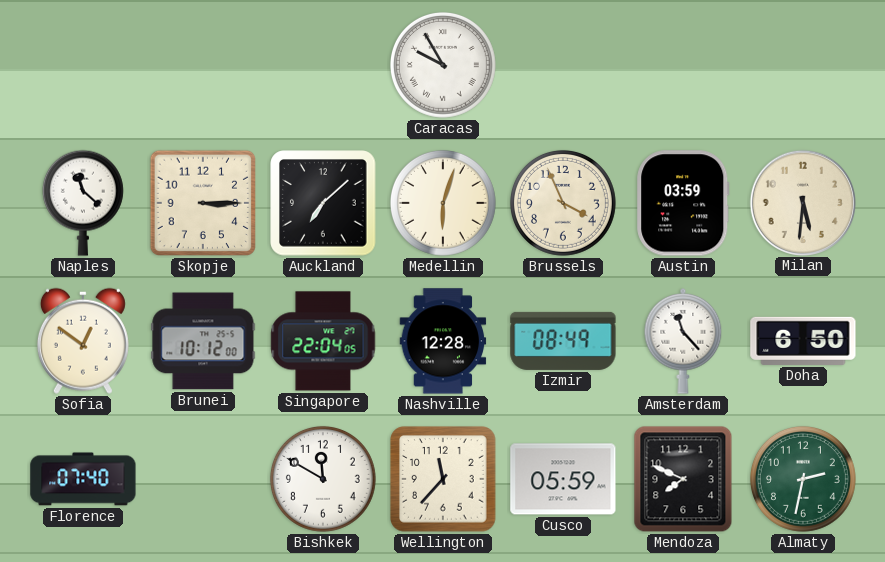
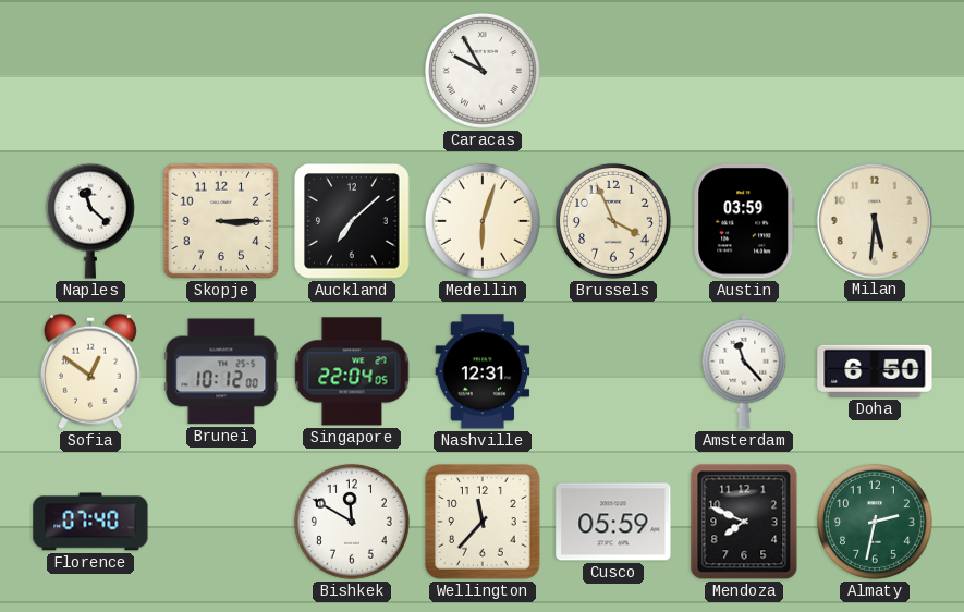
Nashville: 12:28 -> 12:31 (483, 371)
Izmir: 08:49 -> none (563, 341)
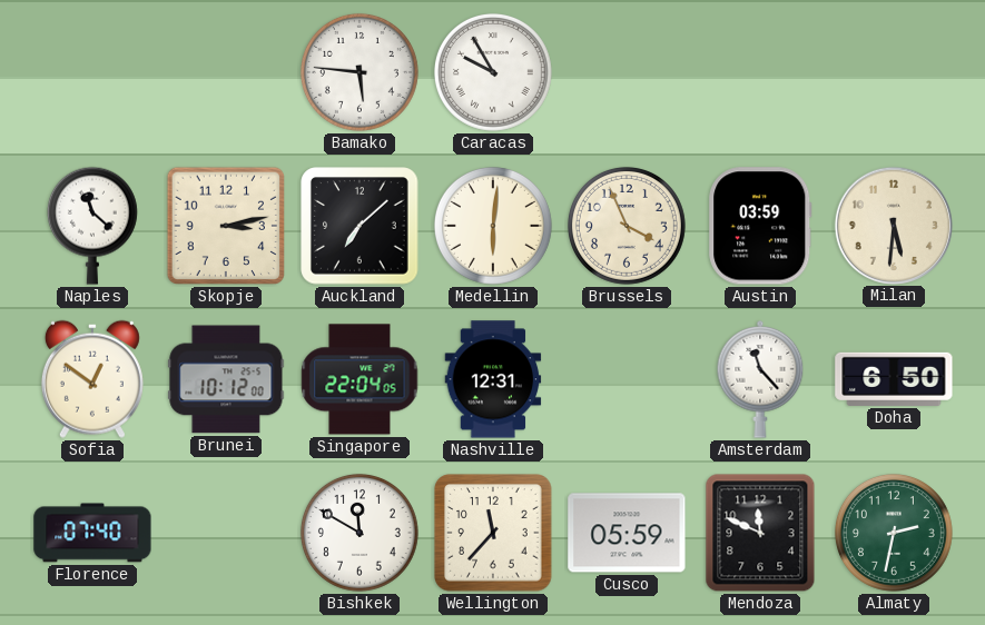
Bamako: none -> 5:46 (359, 72)
Skopje: 3:15 -> 3:13 (226, 226)
Medellin: 6:03 -> 6:01 (493, 226)
Mendoza: 7:49 -> 11:49 (760, 533)
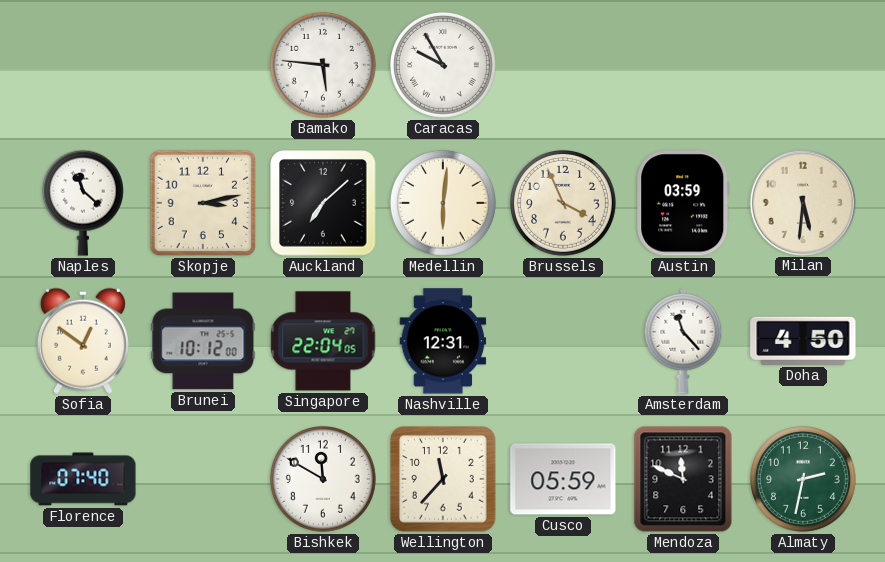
Doha: 6:50 -> 4:50 (803, 341)
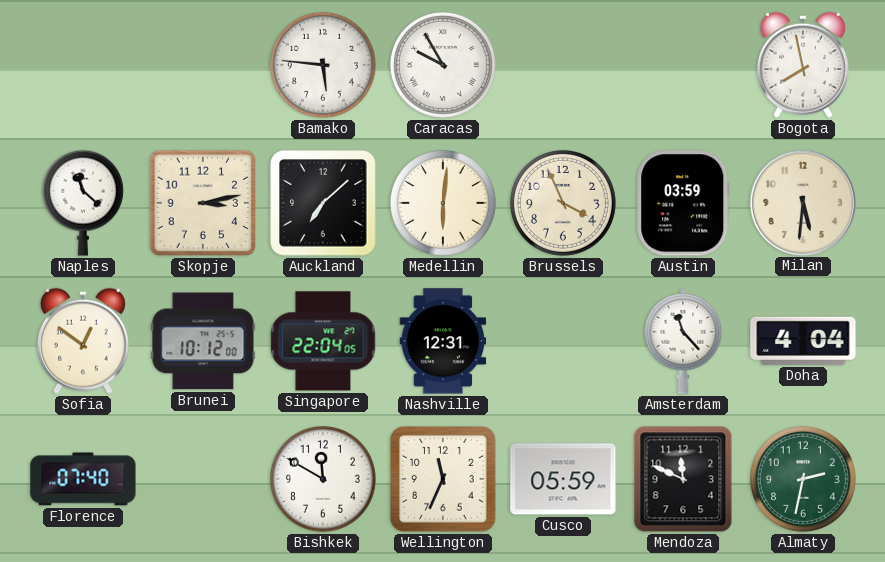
Bogota: none -> 7:58 (803, 65)
Doha: 4:50 -> 4:04 (803, 341)
Wellington: 11:37 -> 11:34 (443, 479)
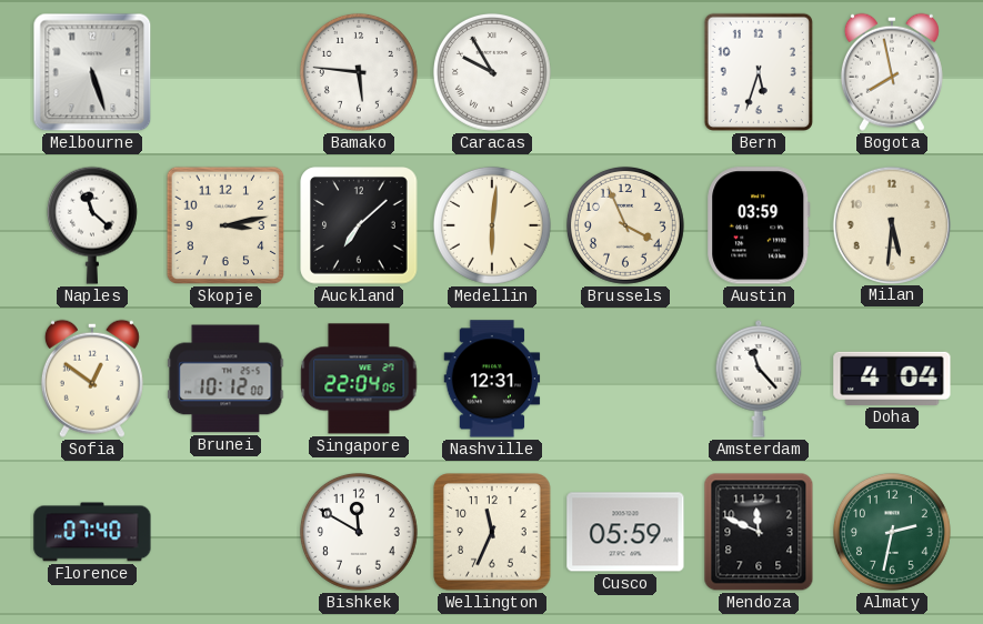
Melbourne: none -> 5:27 (92, 72)
Bern: none -> 5:33 (759, 72)
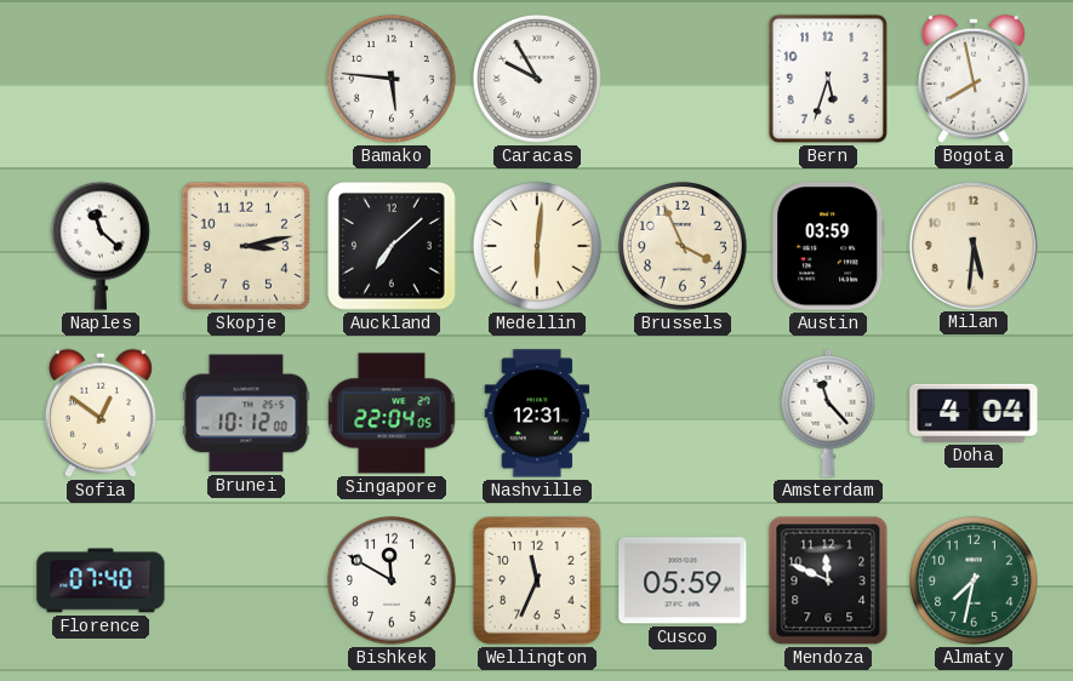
Melbourne: 5:27 -> none (92, 72)
Almaty: 2:32 -> 7:32 (974, 580)
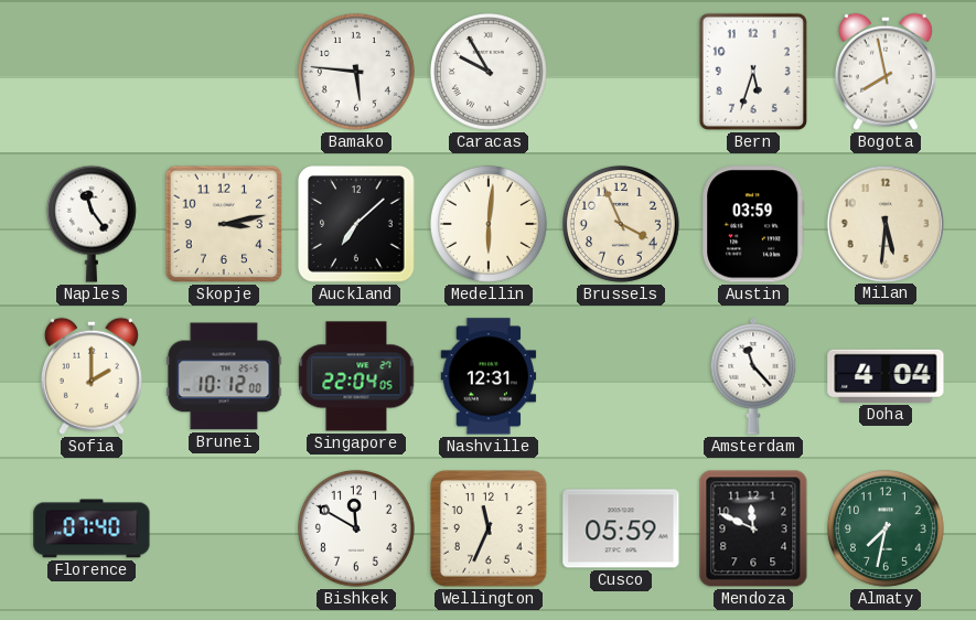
Naples: 11:22 -> 11:24 (92, 224)
Sofia: 12:51 -> 2:00 (92, 376)
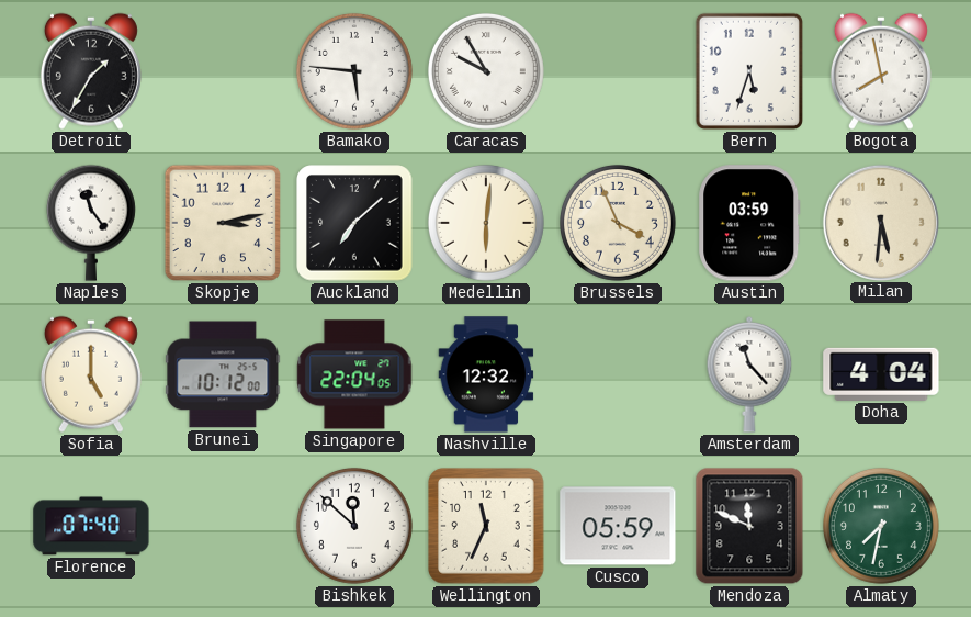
Detroit: none -> 1:35 (91, 71)
Sofia: 2:00 -> 5:00 (91, 374)
Nashville: 12:31 -> 12:32 (486, 374)
Bishkek: 11:50 -> 11:52 (354, 526)
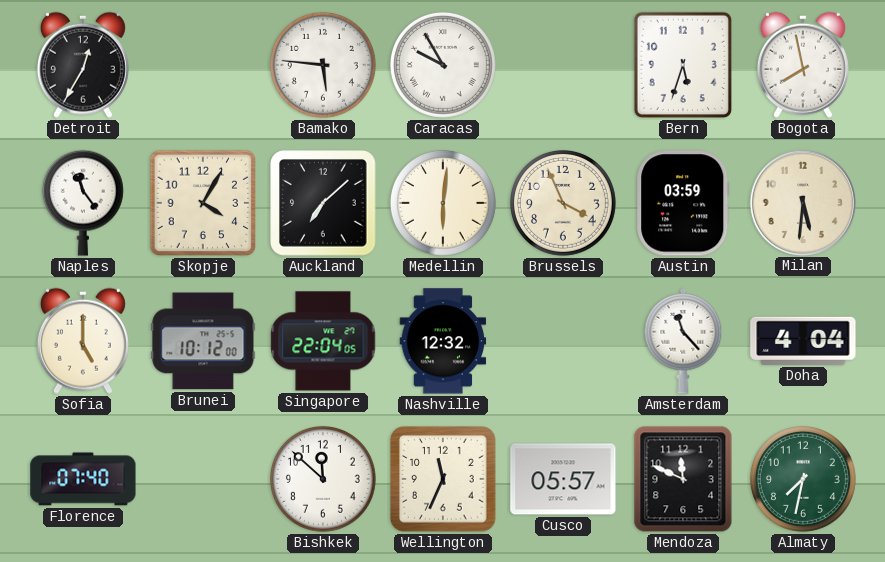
Detroit: 1:35 -> 12:35 (83, 65)
Skopje: 3:13 -> 4:05 (203, 203)
Cusco: 05:59 -> 05:57 (563, 479)
